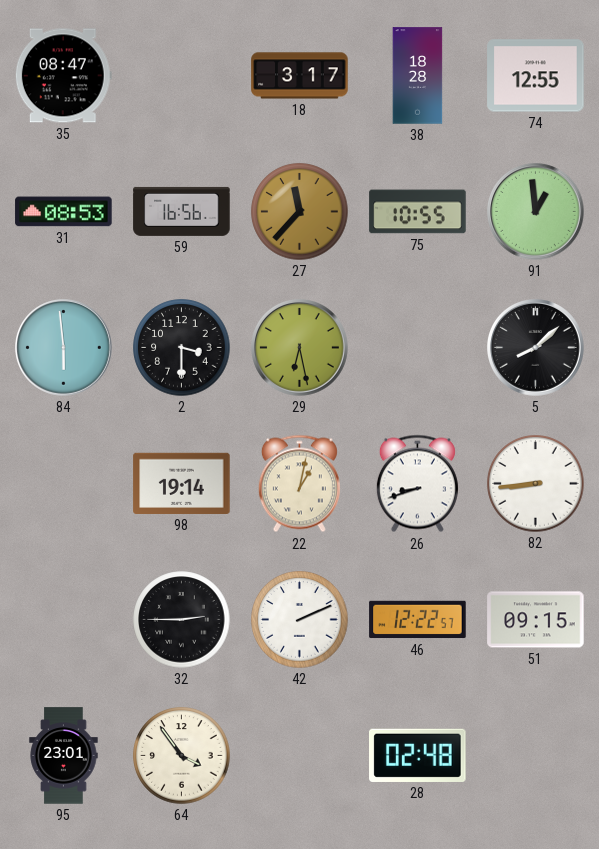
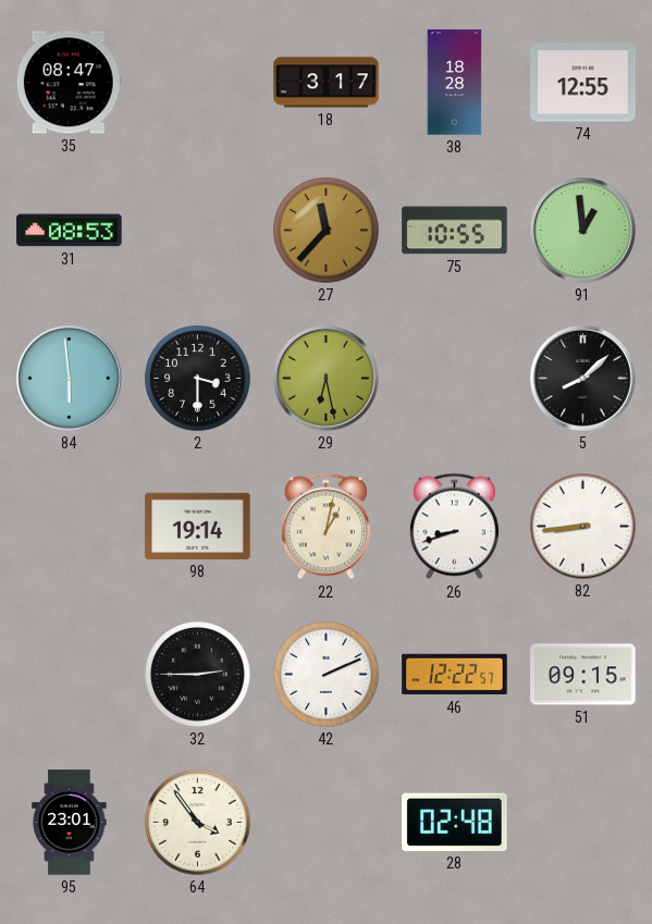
59: 16:56 -> none (182, 211)
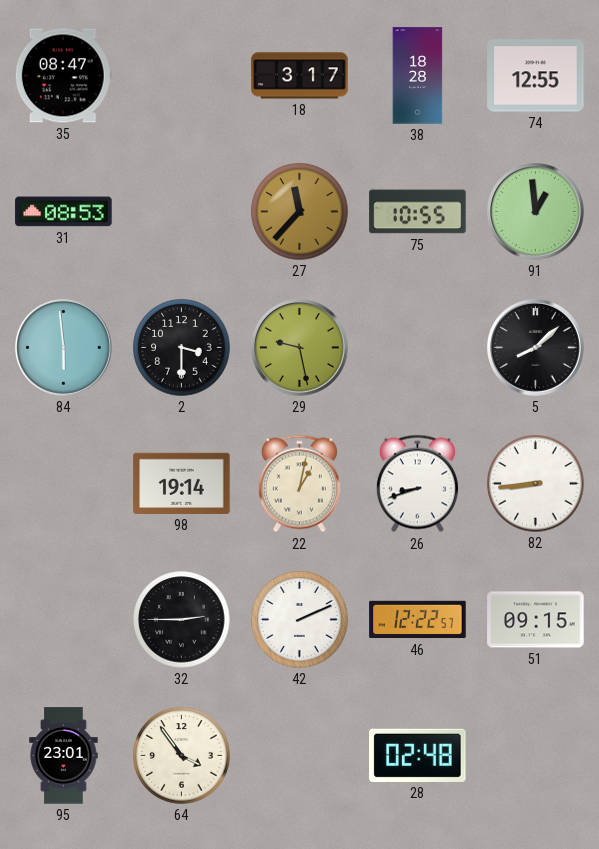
29: 6:28 -> 9:28 (300, 348)
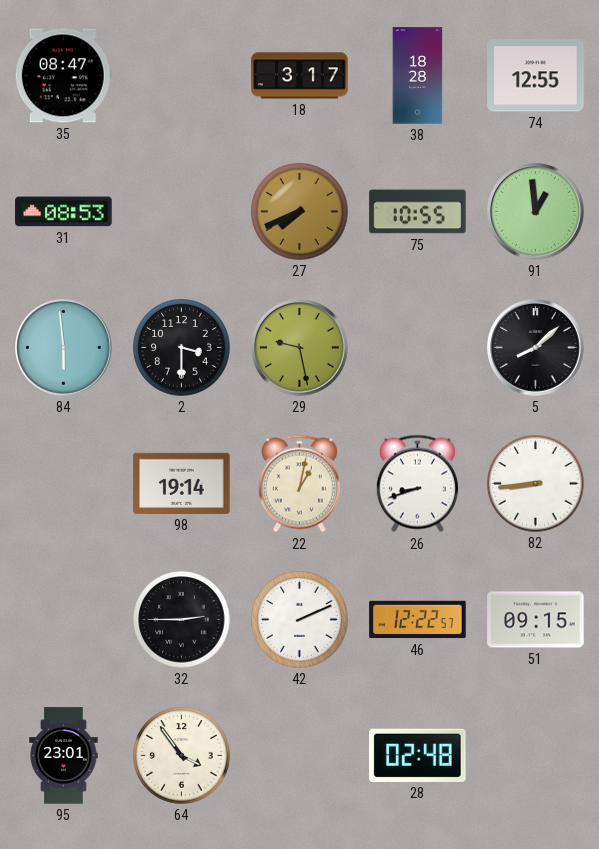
27: 11:37 -> 7:41 (300, 212)
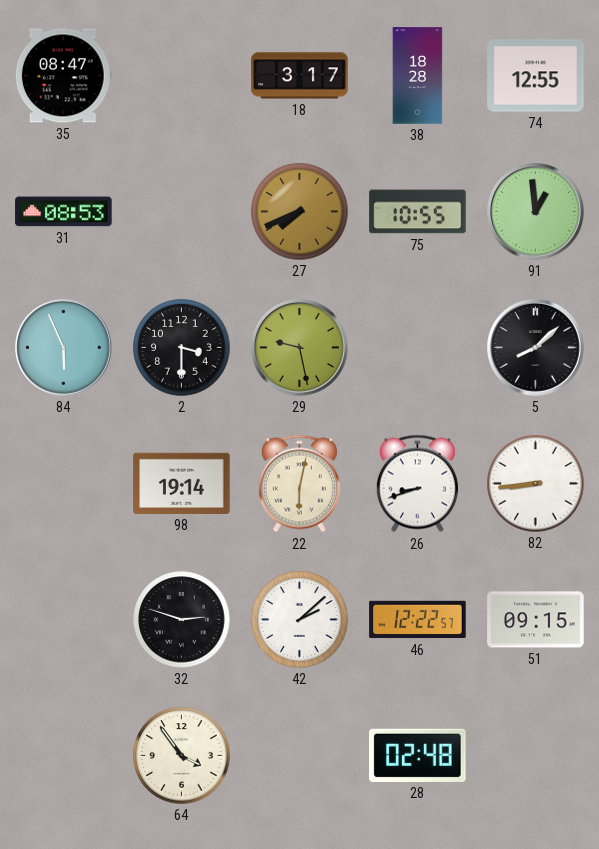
84: 5:59 -> 5:56 (64, 348)
22: 1:02 -> 6:02 (299, 484)
32: 2:45 -> 2:48 (182, 620)
42: 2:11 -> 2:08 (300, 620)
95: 23:01 -> none (64, 756)
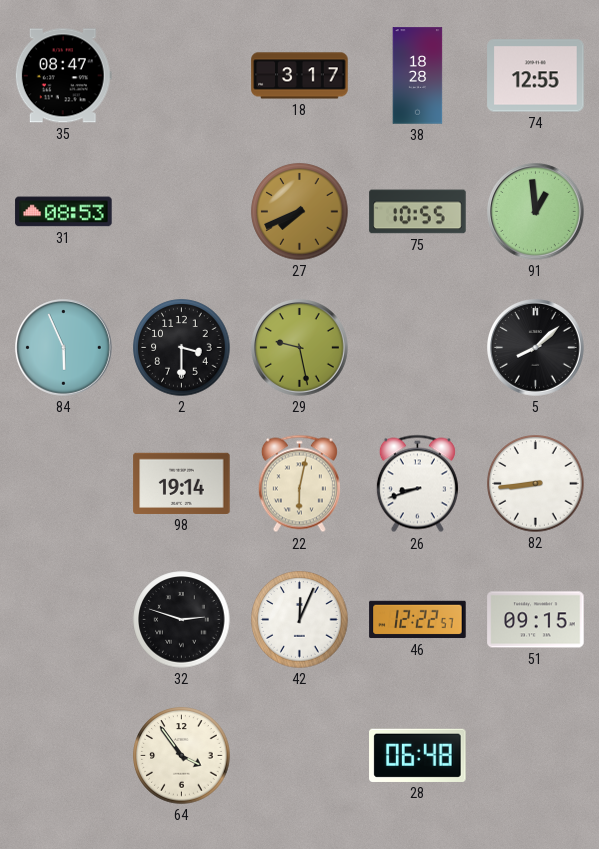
42: 2:08 -> 12:04 (300, 620)
28: 02:48 -> 06:48 (418, 755)
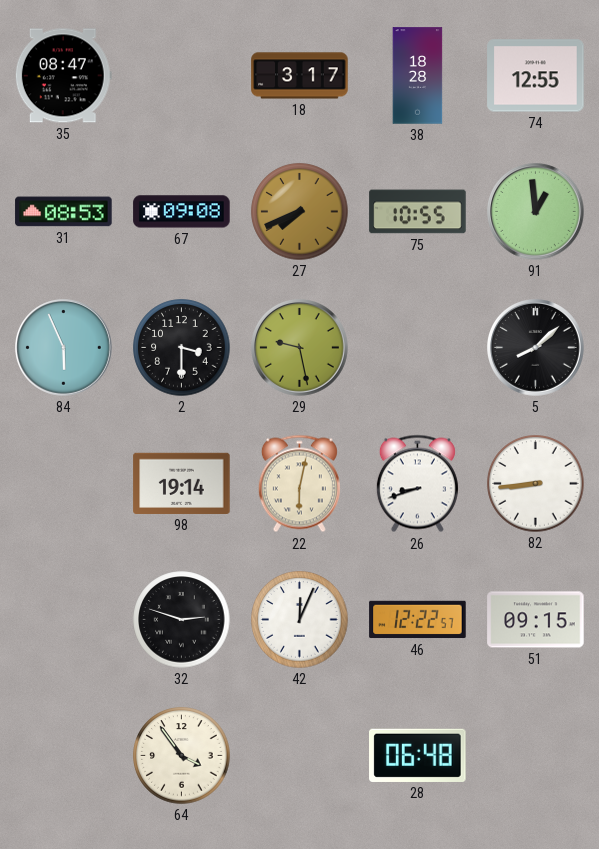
67: none -> 09:08 (182, 212)
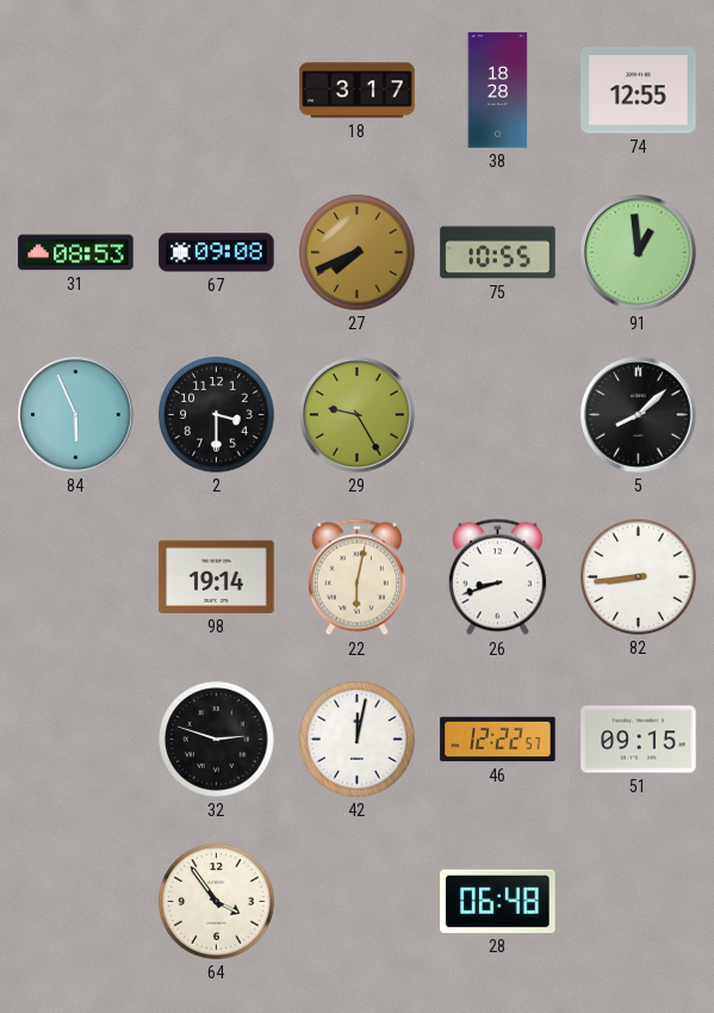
35: 08:47 -> none (63, 76)
29: 9:28 -> 9:25 (358, 415)
42: 12:04 -> 12:02 (358, 740)
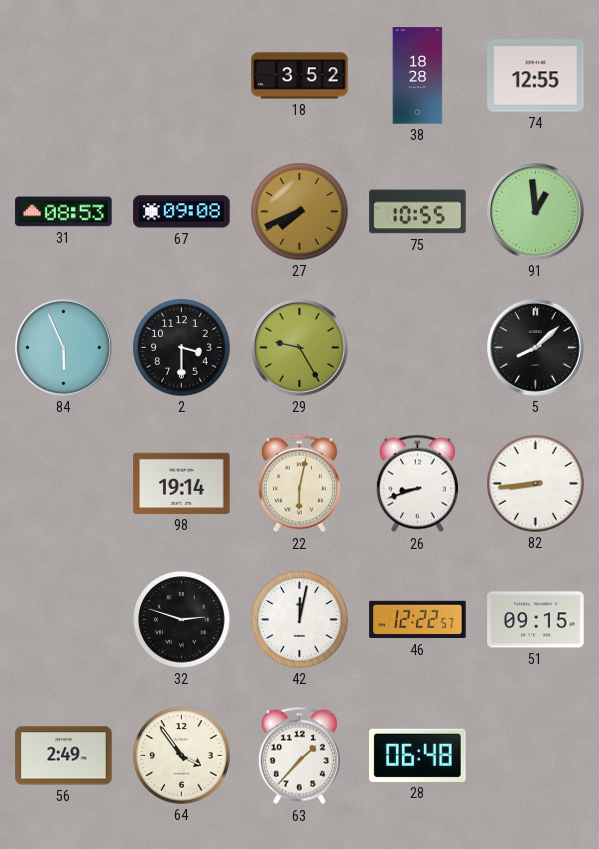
18: 3:17 -> 3:52 (300, 76)
56: none -> 2:49 (64, 756)
63: none -> 1:37 (299, 756)
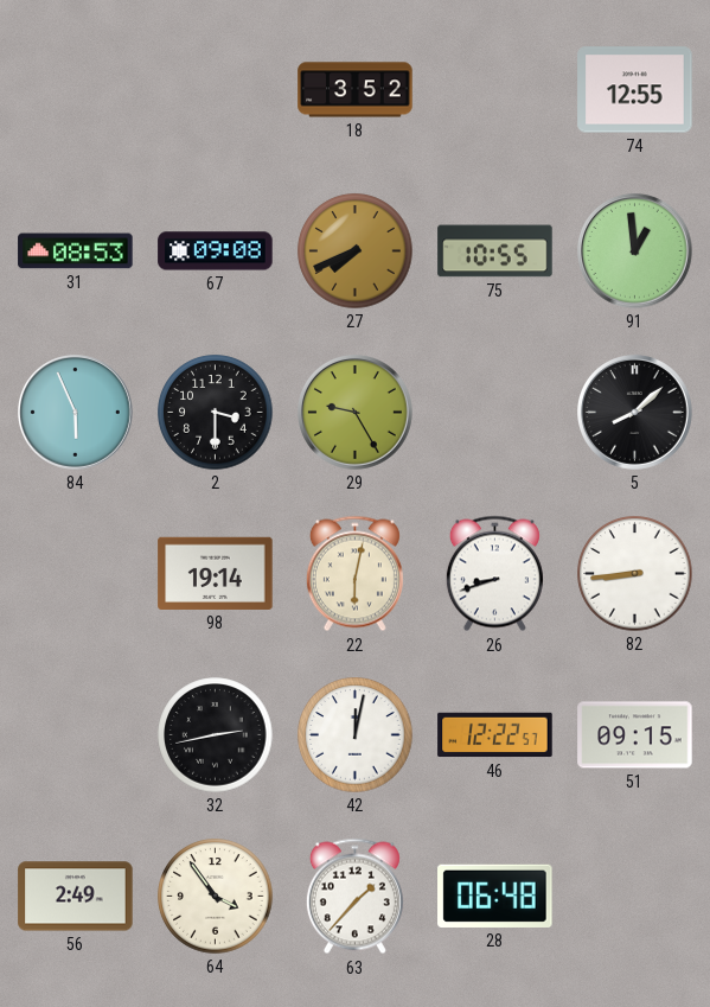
38: 18:28 -> none (418, 76)
32: 2:48 -> 2:43 (216, 735)
